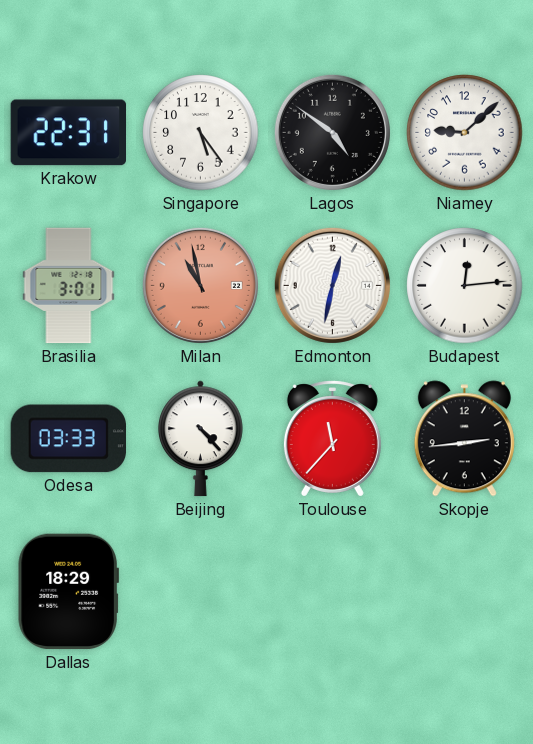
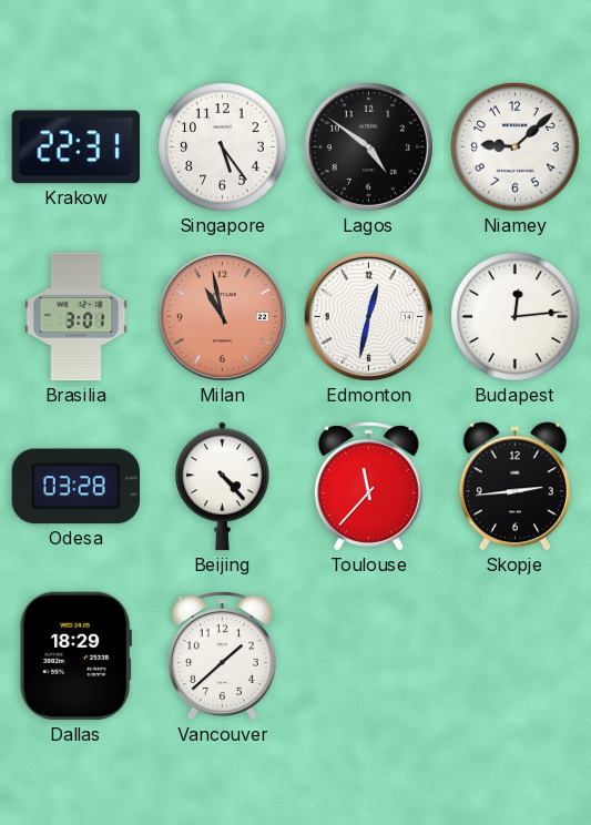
Odesa: 03:33 -> 03:28 (75, 487)
Vancouver: none -> 1:38 (222, 656)
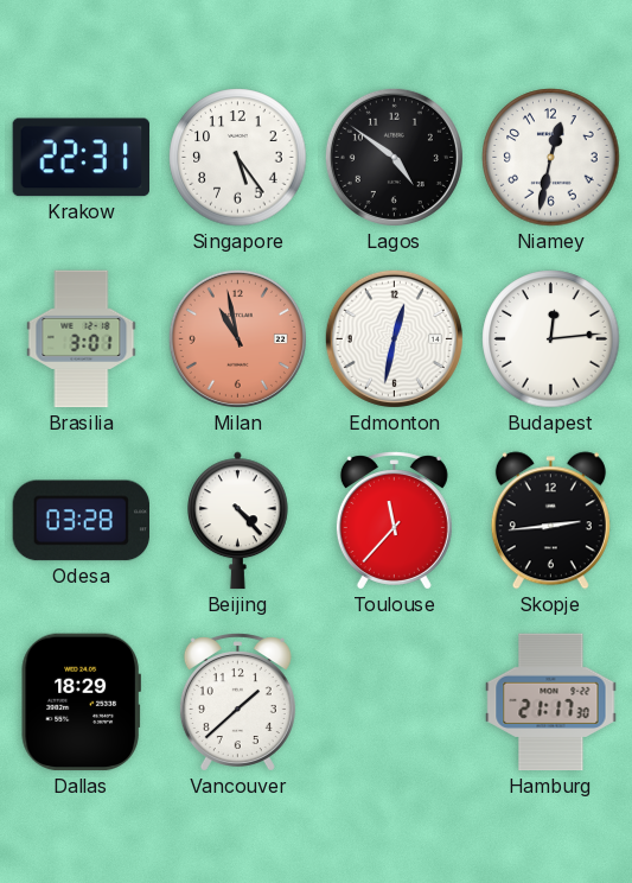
Niamey: 9:08 -> 12:32 (551, 158)
Hamburg: none -> 21:17 (551, 703)
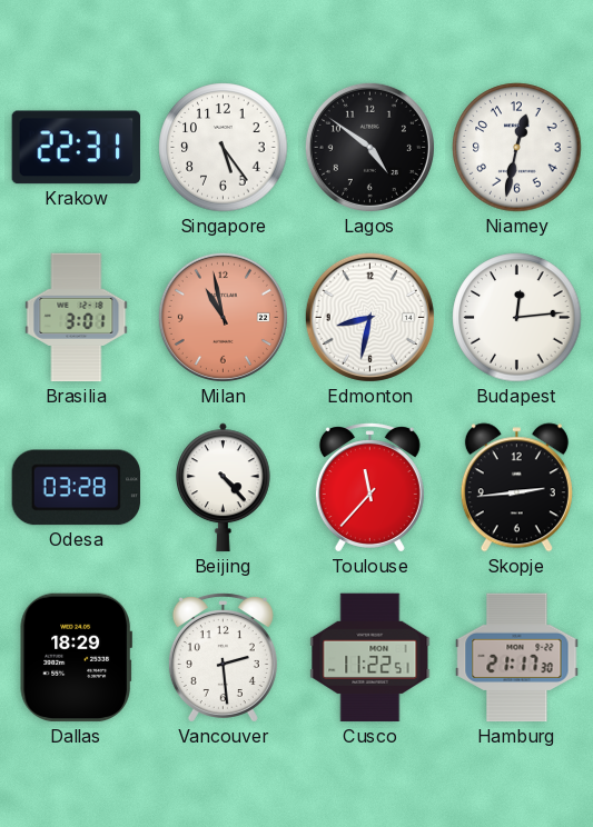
Edmonton: 12:32 -> 8:32 (369, 317)
Vancouver: 1:38 -> 2:29 (223, 658)
Cusco: none -> 11:22 (370, 658)
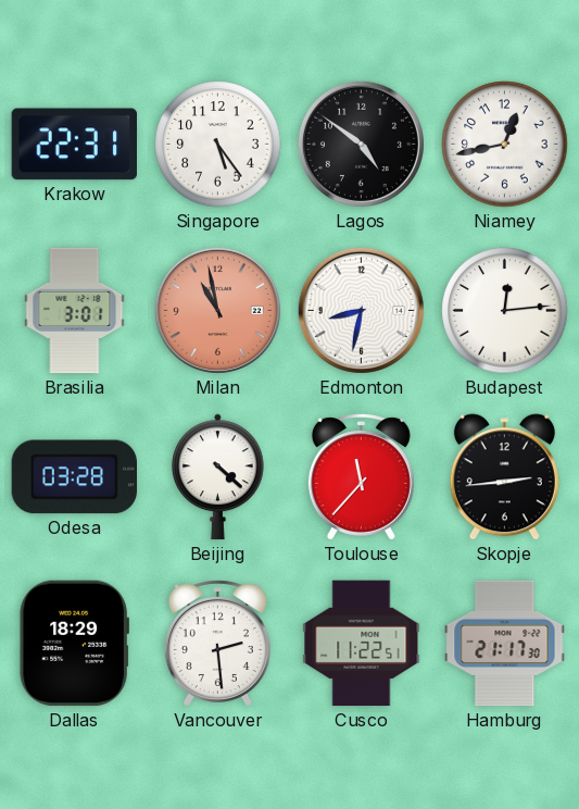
Niamey: 12:32 -> 12:43 (505, 145)
Beijing: 4:23 -> 4:22 (218, 477)
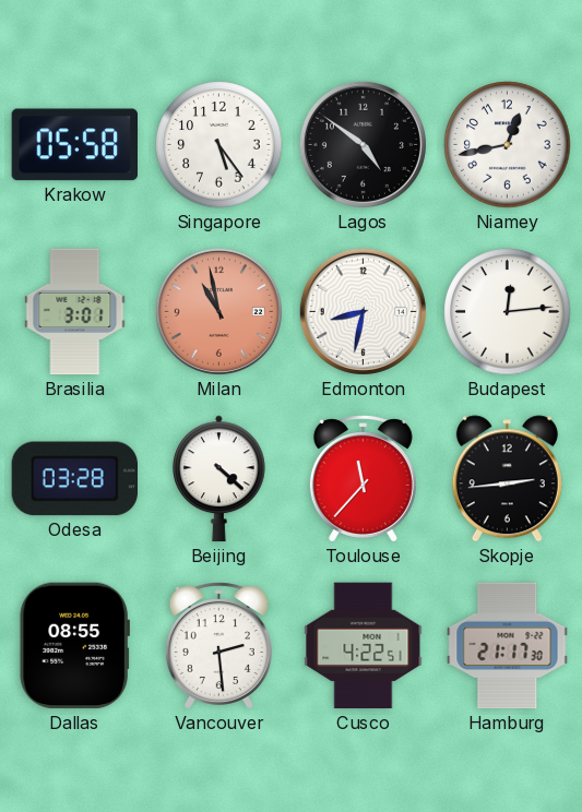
Krakow: 22:31 -> 05:58 (74, 145)
Dallas: 18:29 -> 08:55 (74, 646)
Cusco: 11:22 -> 4:22 (364, 646)
